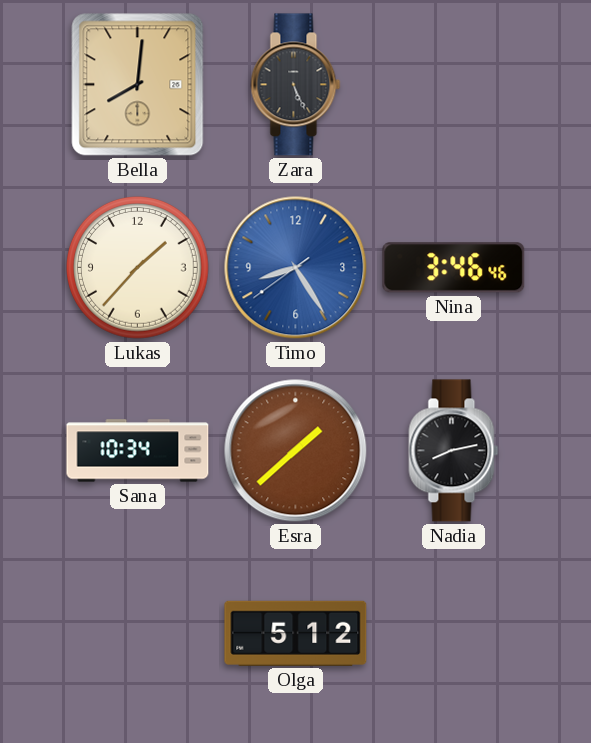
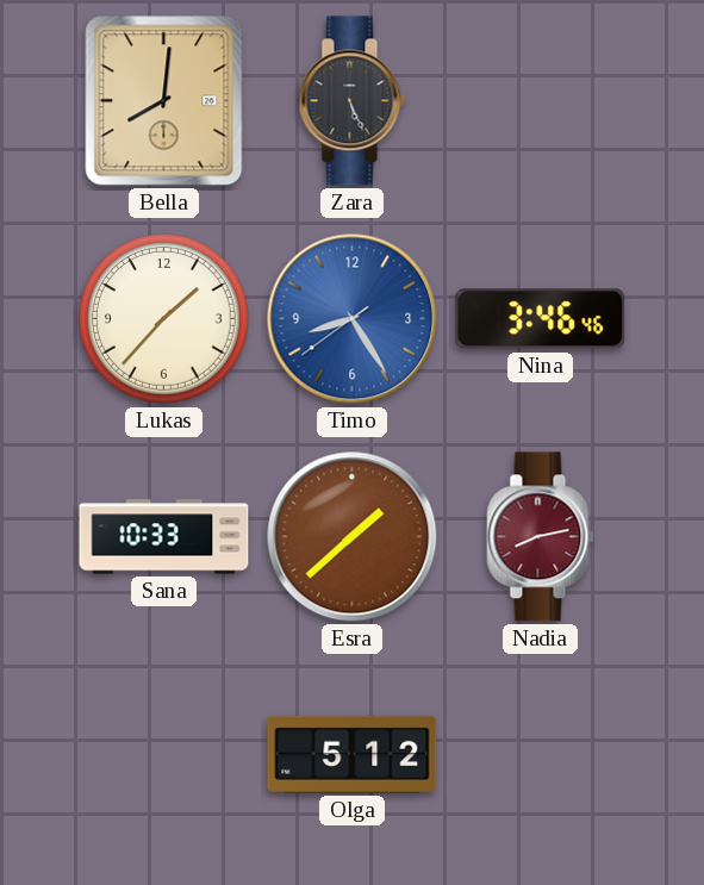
Sana: 10:34 -> 10:33 (164, 537)
Nadia dial: black -> burgundy (541, 537)
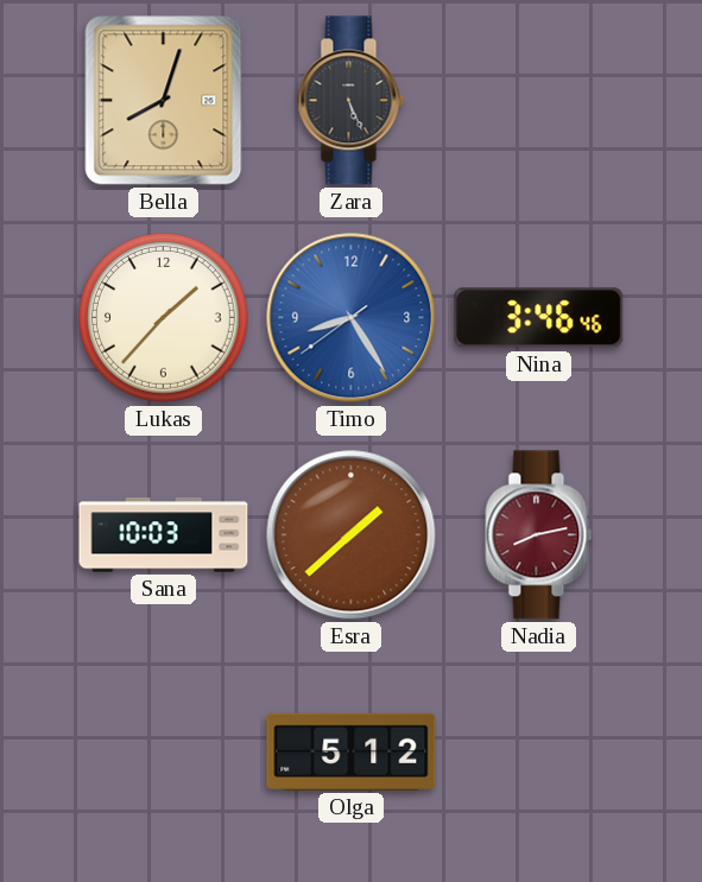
Bella: 8:01 -> 8:03 (164, 101)
Sana: 10:33 -> 10:03 (164, 535)
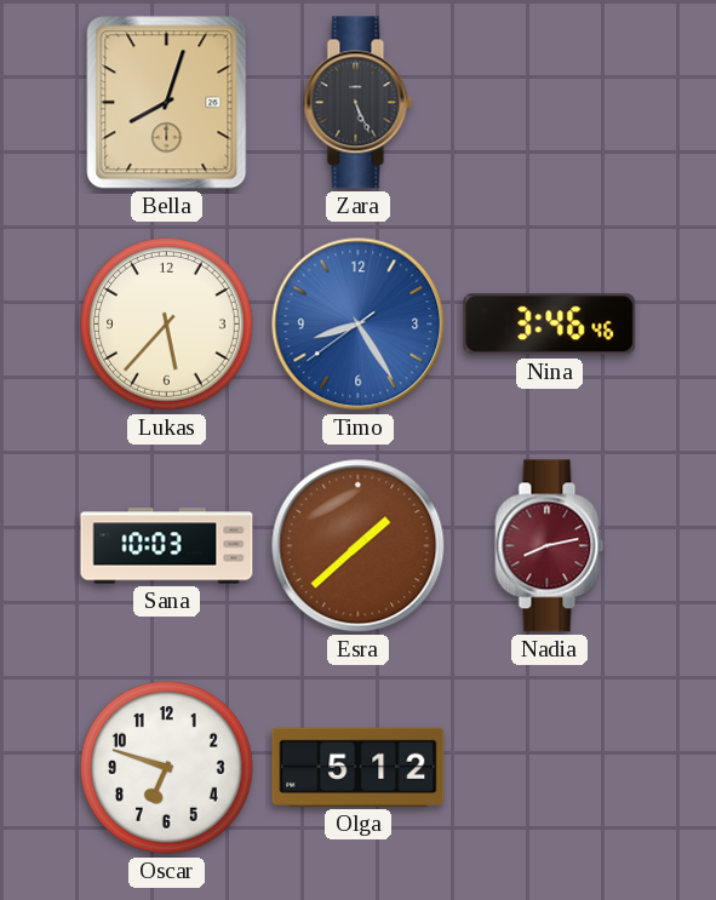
Lukas: 1:37 -> 5:37 (167, 325)
Oscar: none -> 6:48 (167, 768)
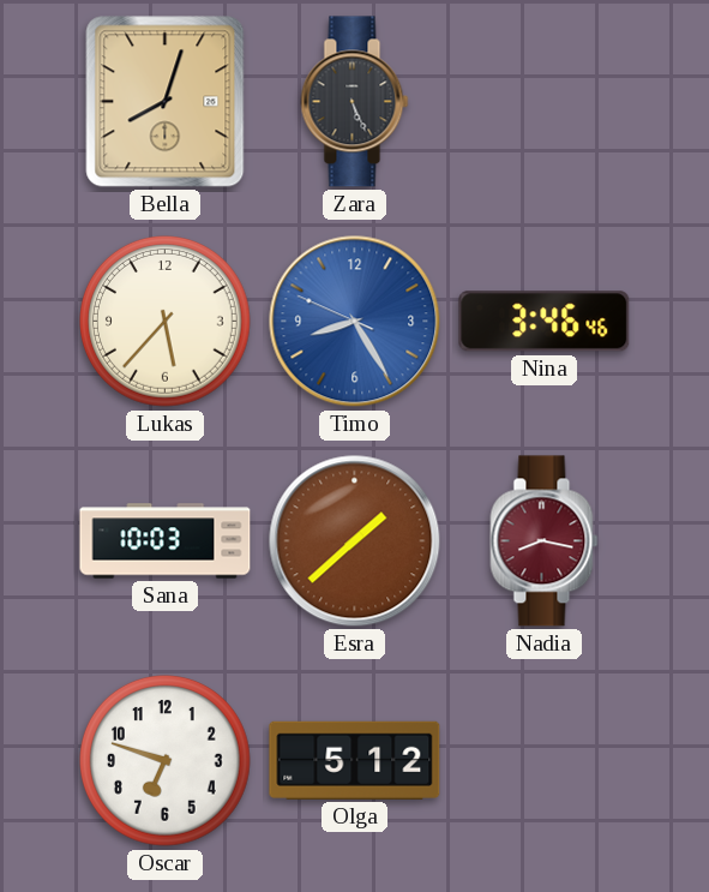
Timo: 8:24:39 -> 8:24:49 (355, 322)
Nadia: 8:13 -> 8:17 (545, 541)
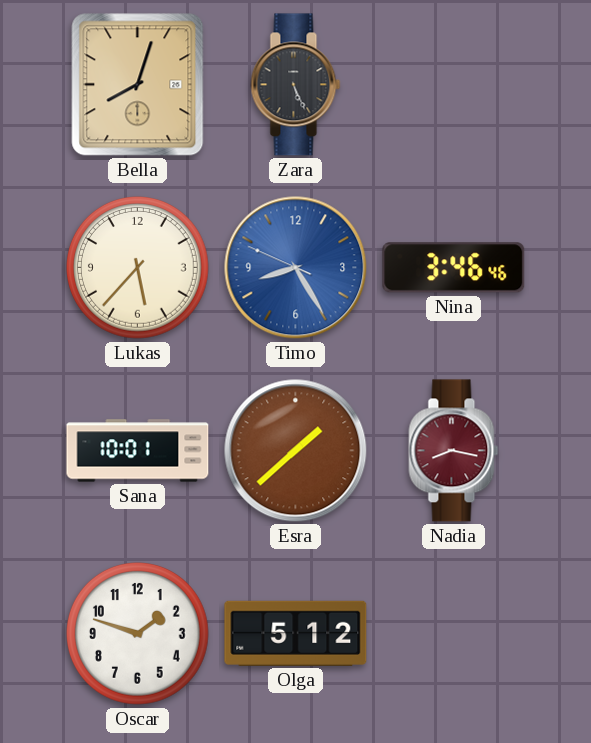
Sana: 10:03 -> 10:01 (138, 451)
Oscar: 6:48 -> 1:48 (138, 634)
